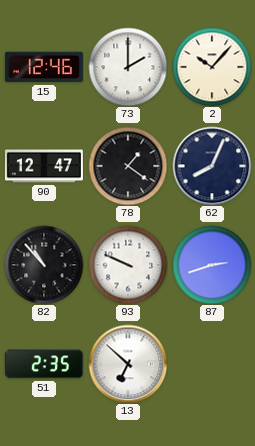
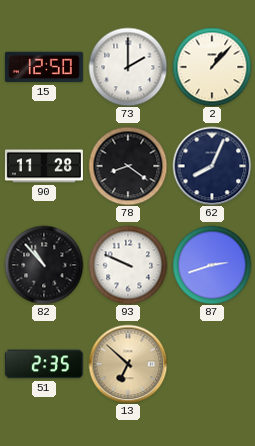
15: 12:46 -> 12:50 (44, 67)
2: 10:07 -> 1:07 (212, 67)
90: 12:47 -> 11:28 (44, 166)
78: 1:21 -> 8:21 (128, 166)
13 dial: white -> champagne (128, 364)
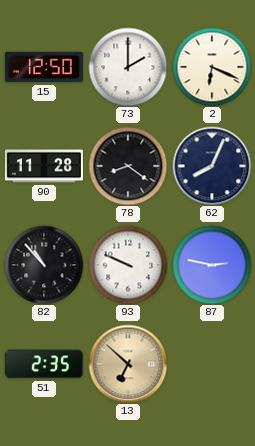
2: 1:07 -> 6:19 (212, 67)
87: 2:42 -> 2:47 (212, 265)
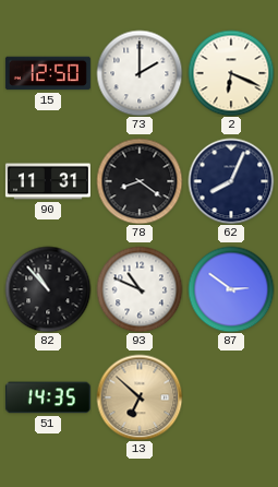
90: 11:28 -> 11:31 (48, 181)
93: 9:49 -> 10:49 (140, 289)
87: 2:47 -> 2:51 (231, 289)
51: 2:35 -> 14:35 (48, 397)
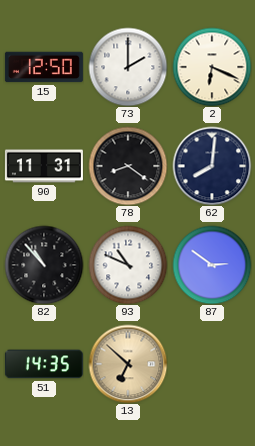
62: 8:04 -> 8:01 (212, 166)
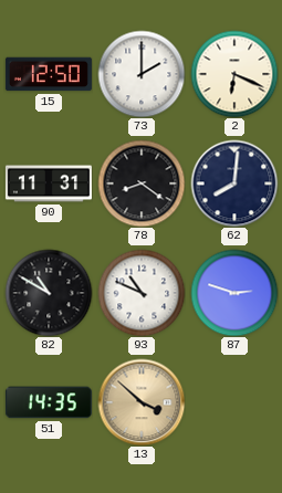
82: 10:53 -> 10:50 (49, 293)
87: 2:51 -> 2:48 (234, 293)
13: 6:52 -> 3:52 (142, 402)
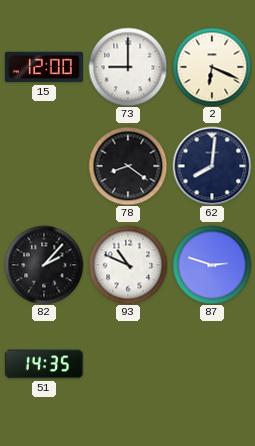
15: 12:50 -> 12:00 (44, 67)
73: 2:00 -> 9:00 (128, 67)
90: 11:31 -> none (49, 183)
82: 10:50 -> 2:07 (44, 265)
13: 3:52 -> none (142, 402)
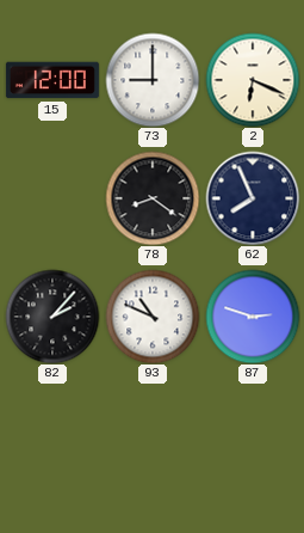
62: 8:01 -> 7:56 (253, 198)
51: 14:35 -> none (44, 364)
